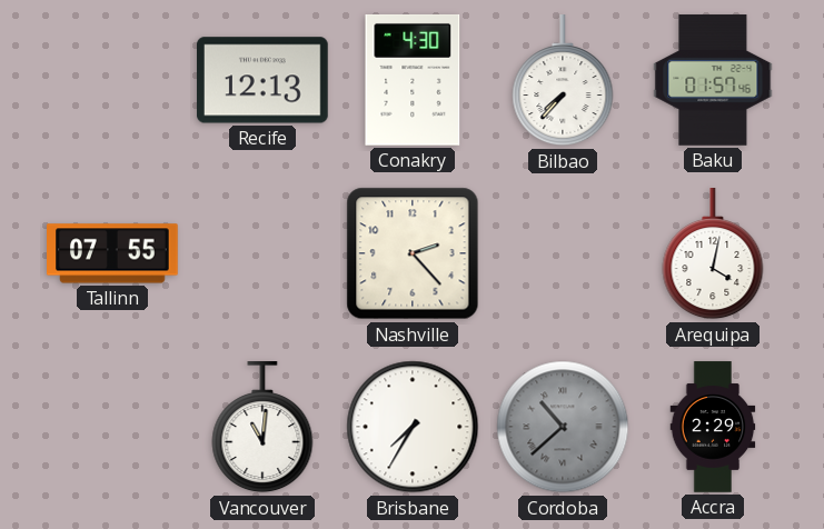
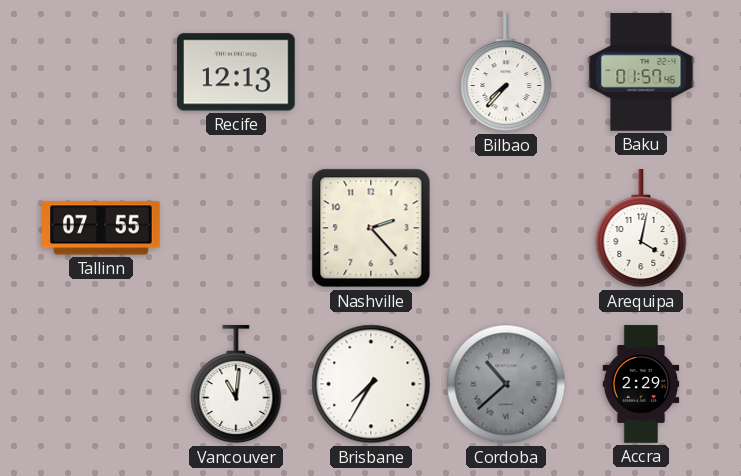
Conakry: 4:30 -> none (413, 80)
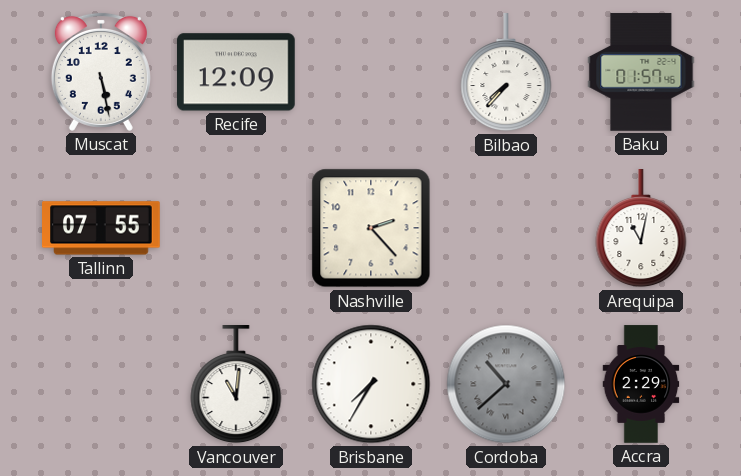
Muscat: none -> 5:28 (101, 72)
Recife: 12:13 -> 12:09 (237, 72)
Arequipa: 4:02 -> 11:02 (641, 229)
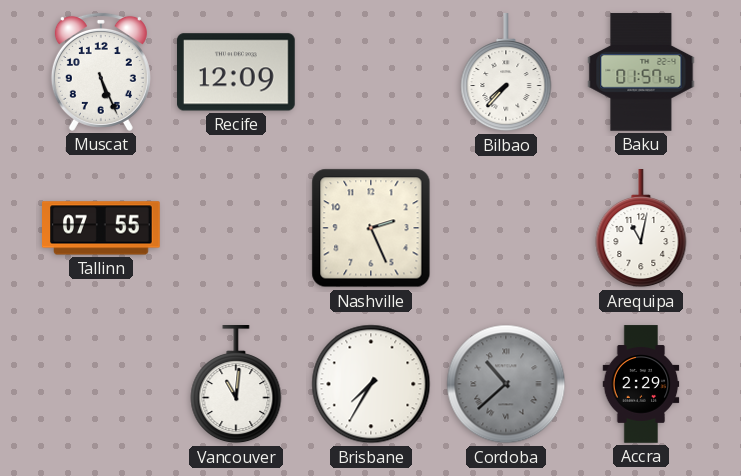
Muscat: 5:28 -> 5:26 (101, 72)
Nashville: 2:23 -> 2:26 (371, 228)
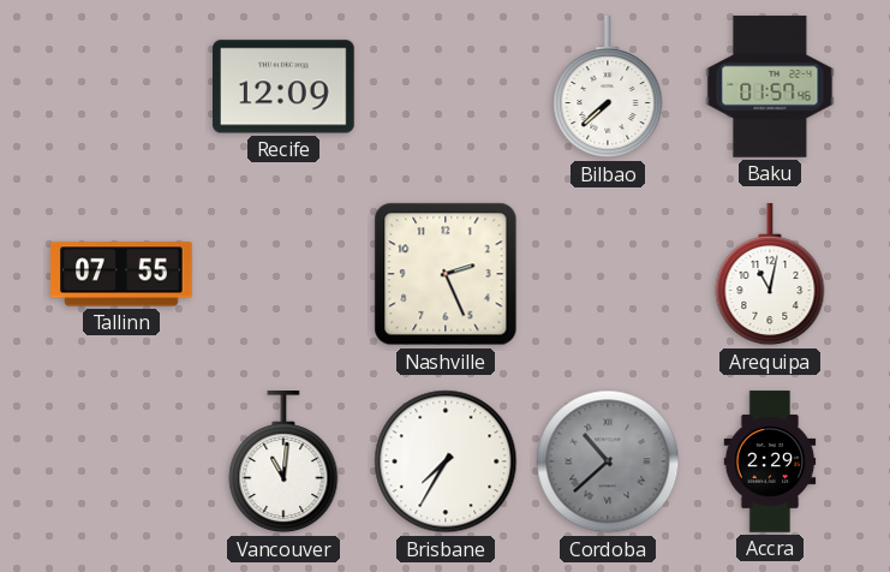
Muscat: 5:26 -> none (101, 72)
Bilbao: 7:37 -> 7:38 (608, 88)
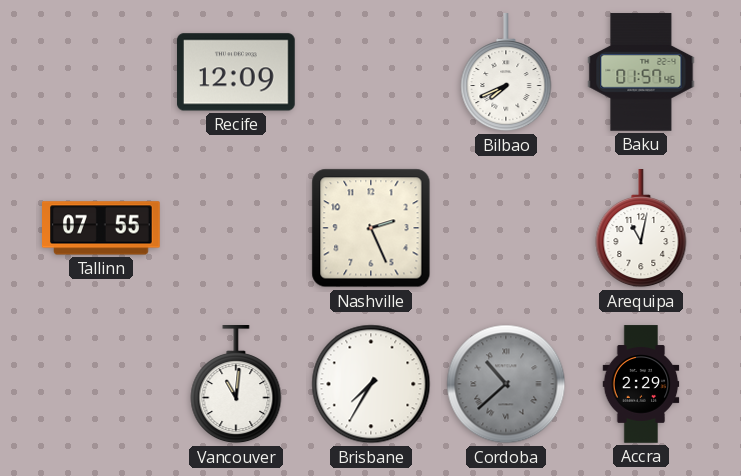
Bilbao: 7:38 -> 7:41 (506, 73)
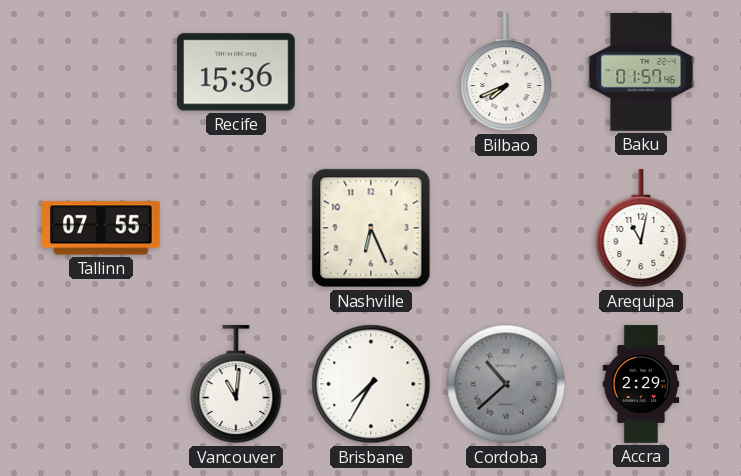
Recife: 12:09 -> 15:36 (237, 72)
Nashville: 2:26 -> 6:26 (371, 228)
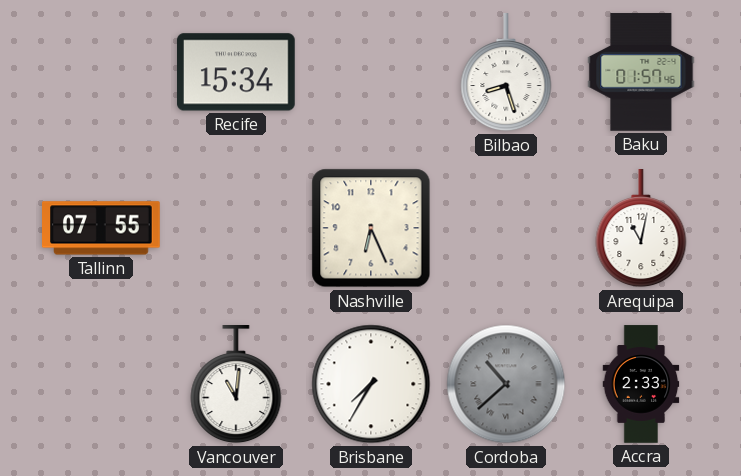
Recife: 15:36 -> 15:34 (237, 72)
Bilbao: 7:41 -> 8:27 (506, 73)
Accra: 2:29 -> 2:33 (641, 384)
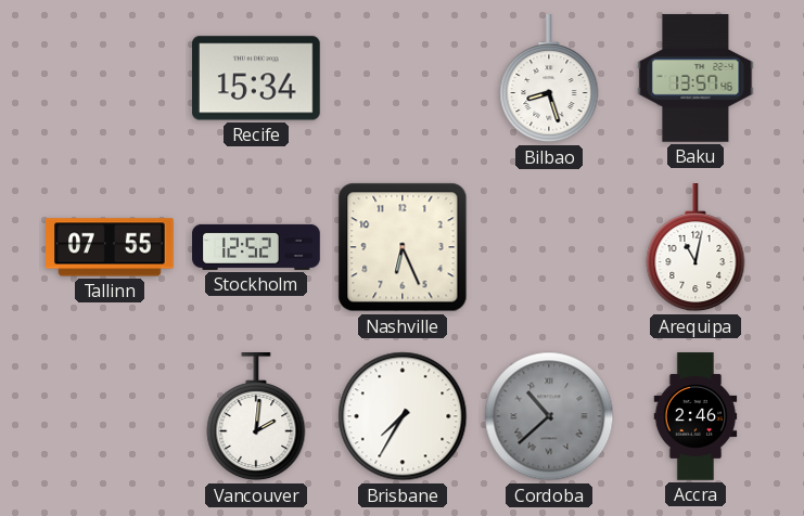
Baku: 01:57 -> 13:57 (695, 78)
Stockholm: none -> 12:52 (256, 247)
Vancouver: 11:01 -> 2:01 (256, 417)
Accra: 2:33 -> 2:46 (695, 416)
